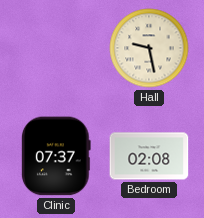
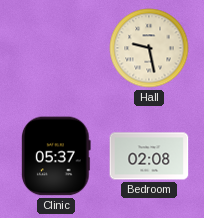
Clinic: 07:37 -> 05:37 (56, 156)
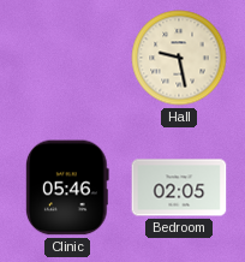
Clinic: 05:37 -> 05:46 (67, 187)
Bedroom: 02:08 -> 02:05 (179, 187)
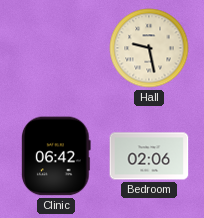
Clinic: 05:46 -> 06:42 (56, 156)
Bedroom: 02:05 -> 02:06 (149, 156)
